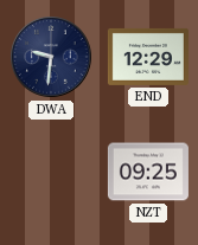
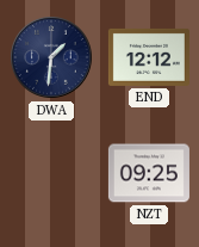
DWA: 9:31 -> 1:31 (51, 57)
END: 12:29 -> 12:12 (149, 57)
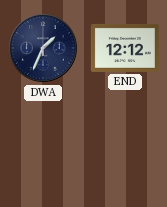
DWA: 1:31 -> 1:34 (43, 48)
NZT: 09:25 -> none (149, 173)
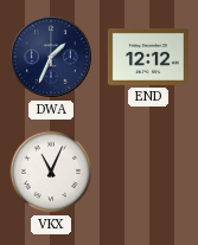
VKX: none -> 11:04 (51, 172)
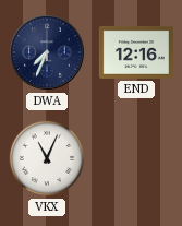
DWA: 1:34 -> 7:34 (47, 52)
END: 12:12 -> 12:16 (136, 52)
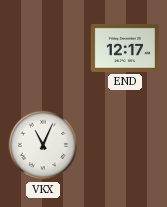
DWA: 7:34 -> none (47, 52)
END: 12:16 -> 12:17 (125, 48)
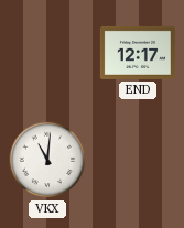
VKX: 11:04 -> 11:01 (47, 160)
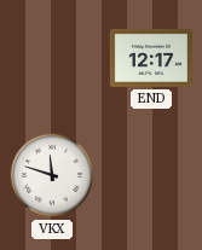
VKX: 11:01 -> 11:48 (52, 175)
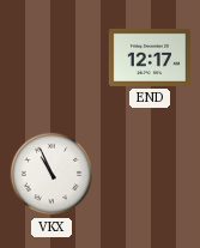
VKX: 11:48 -> 10:56 (51, 174)
